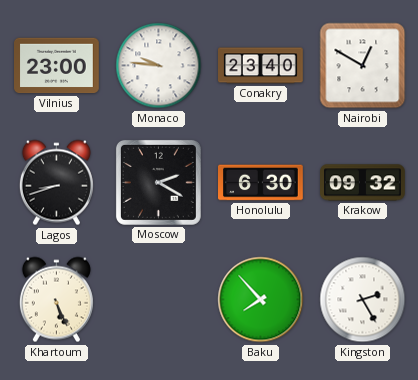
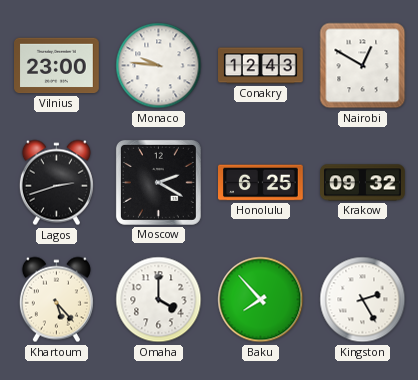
Conakry: 23:40 -> 12:43 (261, 66)
Lagos: 8:42 -> 2:42 (56, 183)
Honolulu: 6:30 -> 6:25 (261, 183)
Khartoum: 5:26 -> 5:23 (56, 300)
Omaha: none -> 4:00 (159, 300)
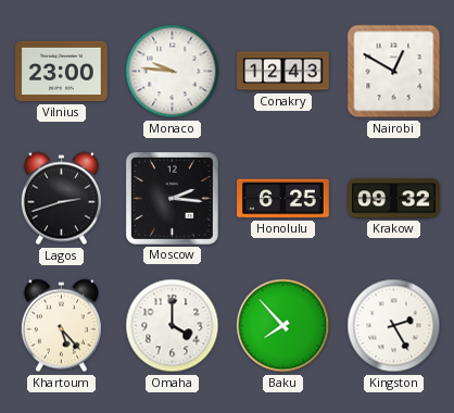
Moscow: 2:20 -> 2:16 (172, 198)
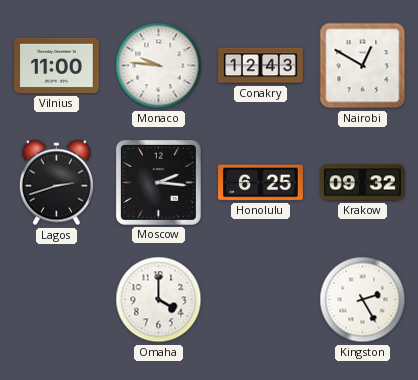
Vilnius: 23:00 -> 11:00 (57, 66)
Khartoum: 5:23 -> none (61, 326)
Baku: 7:53 -> none (283, 326)
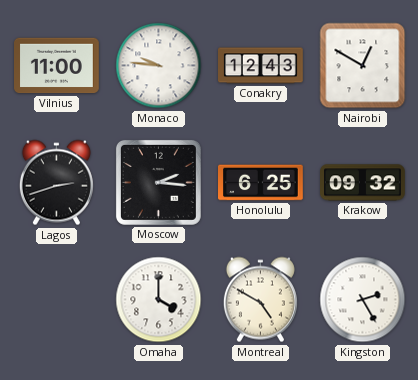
Montreal: none -> 4:50 (260, 300)
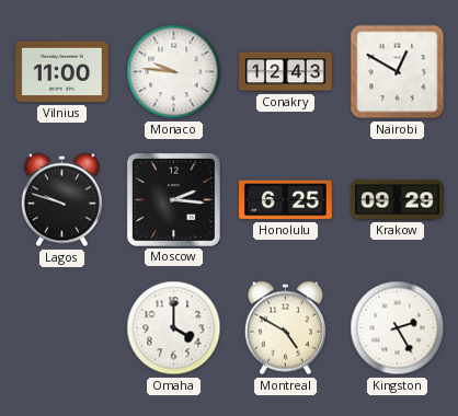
Lagos: 2:42 -> 9:48 (61, 200)
Krakow: 09:32 -> 09:29 (398, 200)
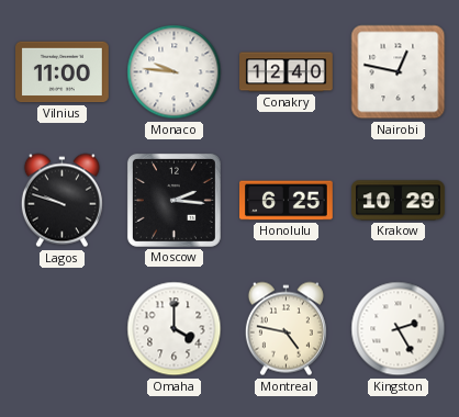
Conakry: 12:43 -> 12:40 (287, 72)
Nairobi: 12:50 -> 12:47 (399, 72)
Krakow: 09:29 -> 10:29 (399, 201)
Montreal: 4:50 -> 4:47 (286, 329)
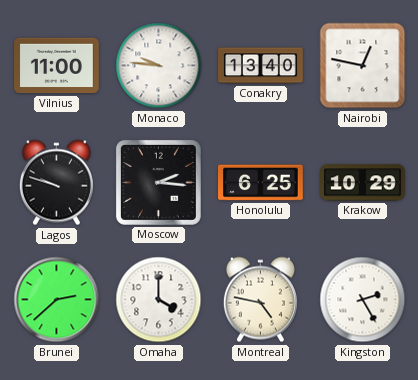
Conakry: 12:40 -> 13:40 (261, 66)
Brunei: none -> 2:38 (57, 300)
